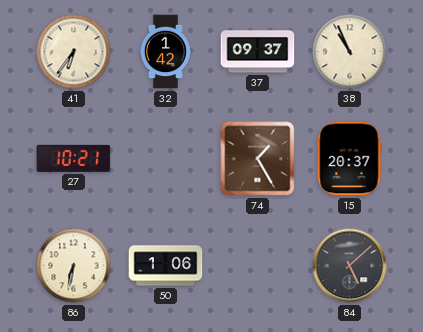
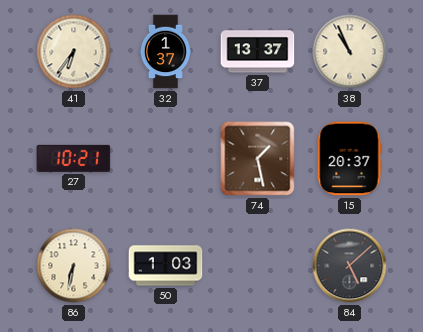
32: 1:42 -> 1:37 (165, 52)
37: 09:37 -> 13:37 (258, 52)
74: 1:25 -> 1:28 (258, 159)
50: 1:06 -> 1:03 (166, 266)
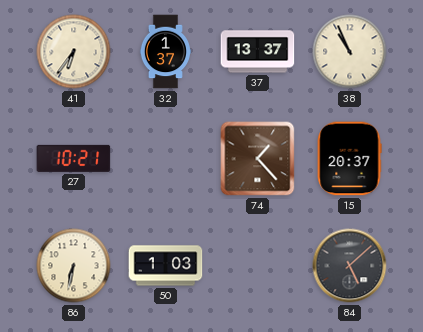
74: 1:28 -> 1:23 (258, 159)
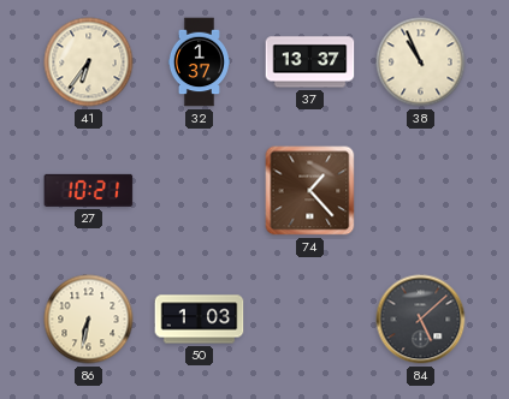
15: 20:37 -> none (349, 159)
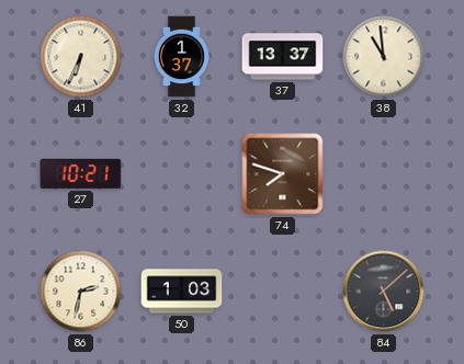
41: 6:36 -> 6:34 (81, 57)
38: 10:56 -> 10:59 (384, 57)
74: 1:23 -> 7:48 (283, 174)
86: 6:32 -> 2:32 (81, 292)
